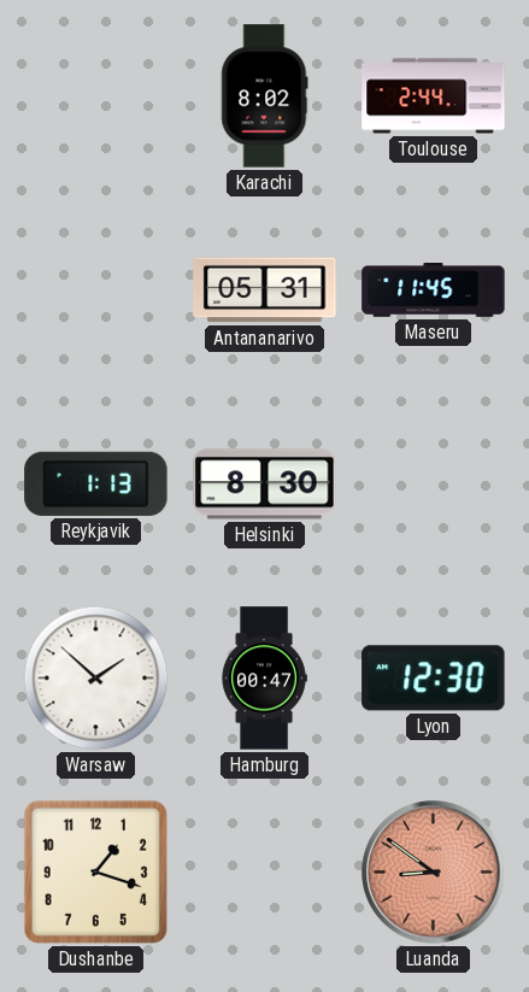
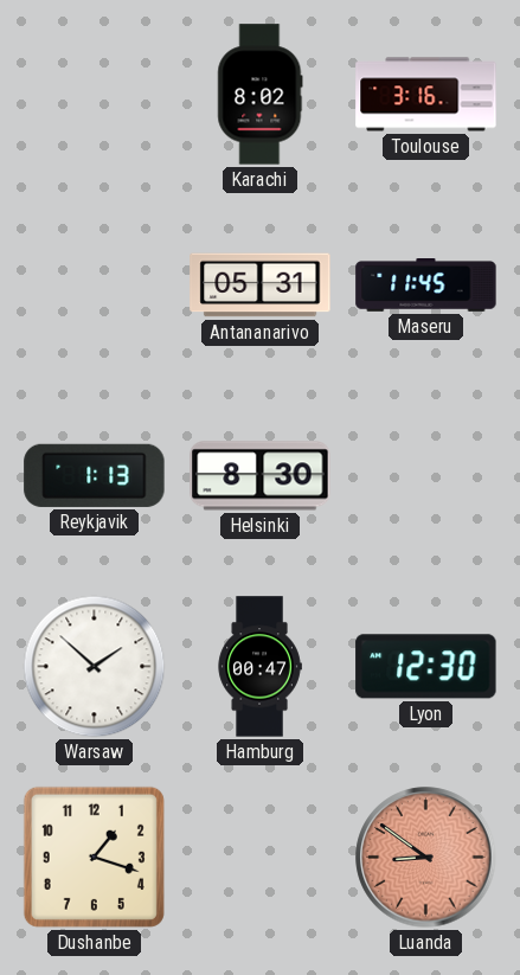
Toulouse: 2:44 -> 3:16 (426, 95)
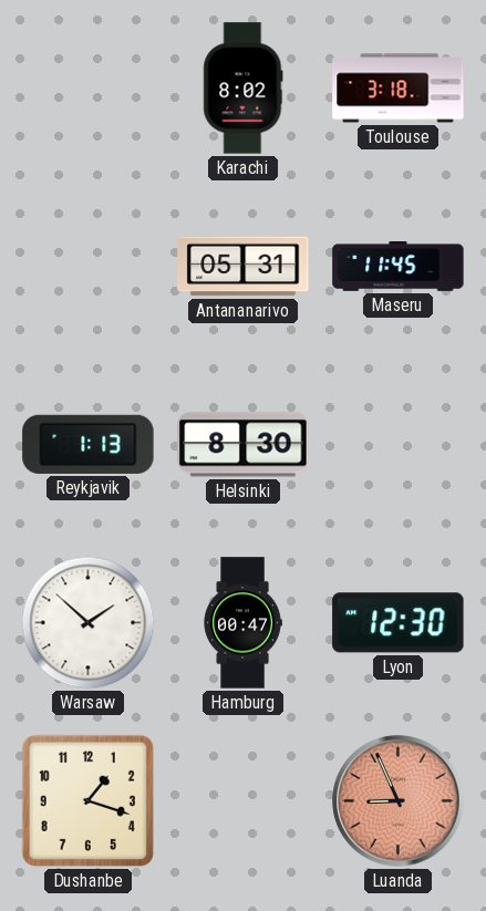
Toulouse: 3:16 -> 3:18 (399, 89)
Luanda: 8:51 -> 8:56 (399, 801)
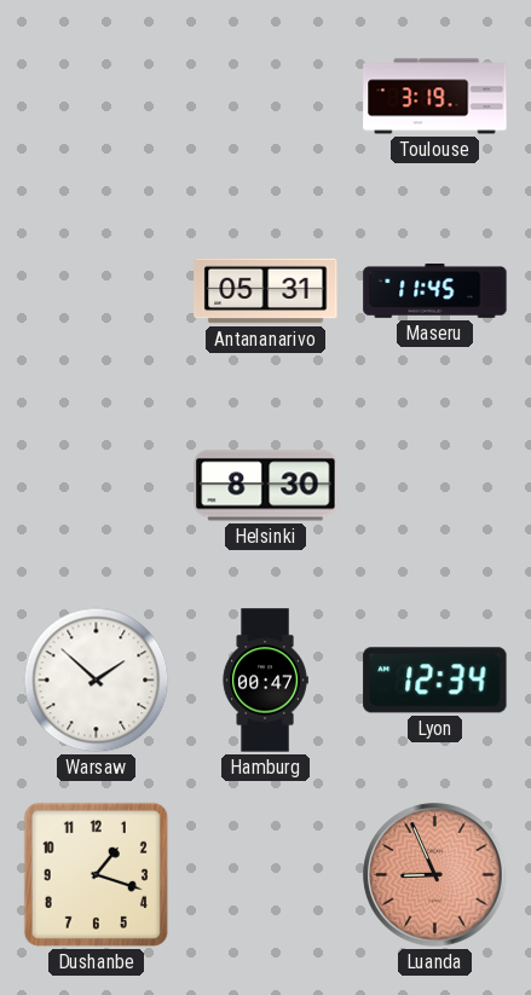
Karachi: 8:02 -> none (244, 89)
Toulouse: 3:18 -> 3:19 (435, 97)
Reykjavik: 1:13 -> none (89, 444)
Lyon: 12:30 -> 12:34 (435, 681)
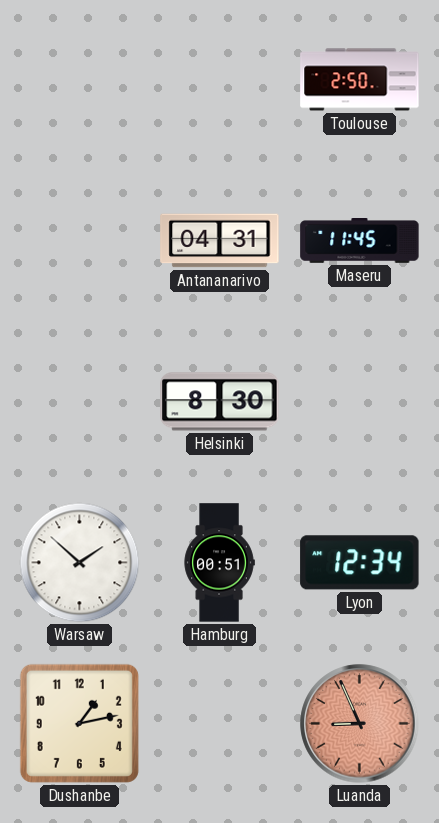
Toulouse: 3:19 -> 2:50 (360, 80)
Antananarivo: 05:31 -> 04:31 (220, 241)
Hamburg: 00:47 -> 00:51 (219, 563)
Dushanbe: 1:18 -> 1:13 (79, 723)
